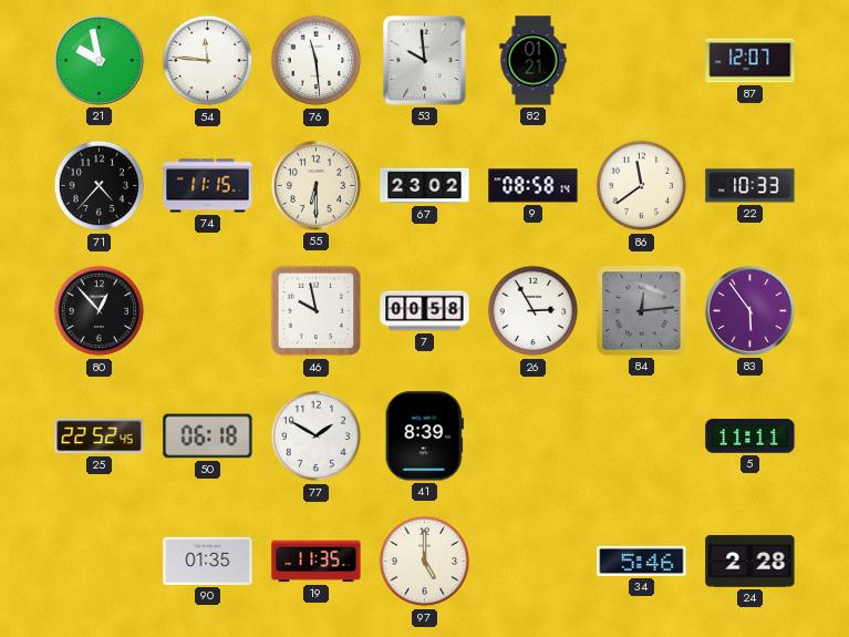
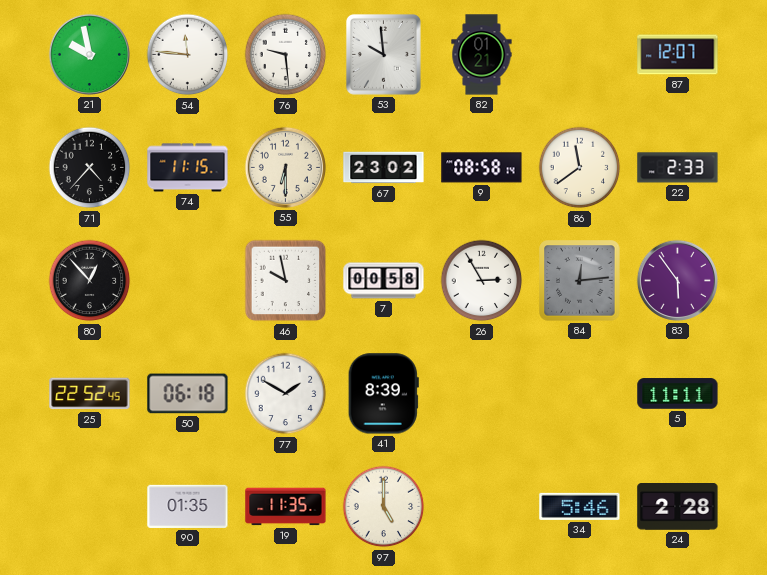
76: 11:29 -> 9:29 (286, 55)
22: 10:33 -> 2:33 (678, 168)
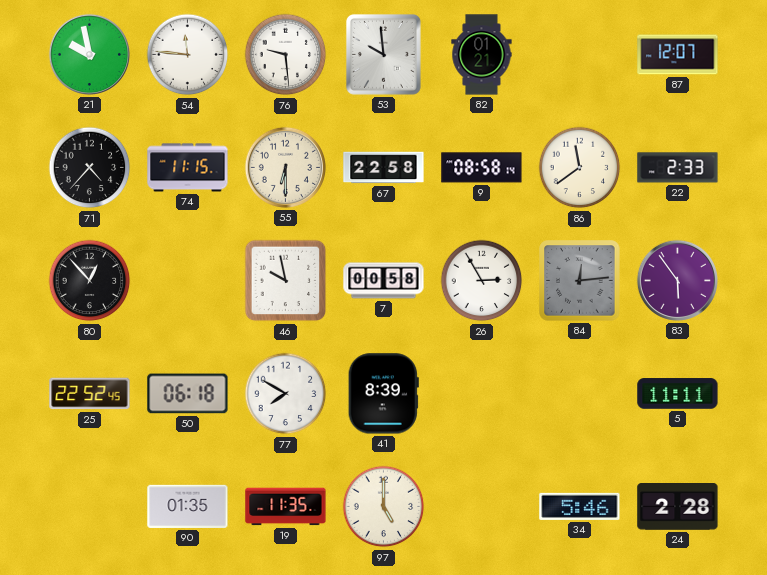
67: 23:02 -> 22:58 (384, 168)
77: 1:50 -> 7:50 (286, 394)
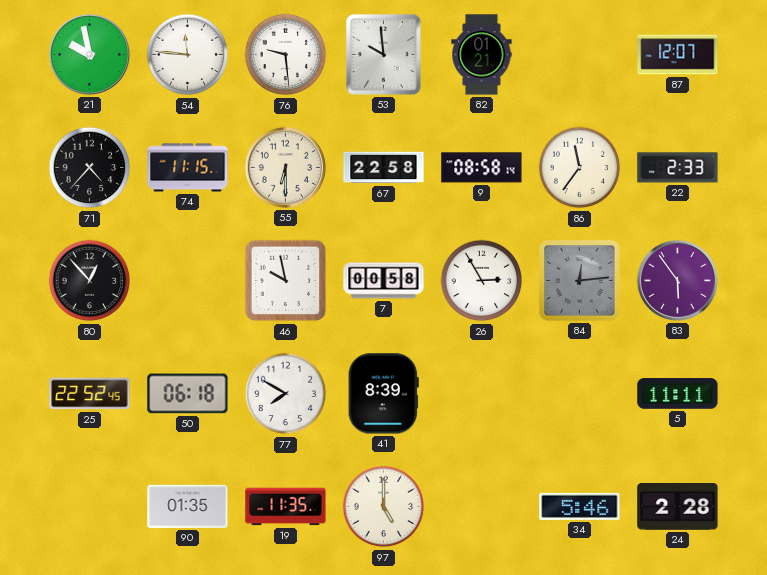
86: 11:39 -> 11:36 (580, 168)
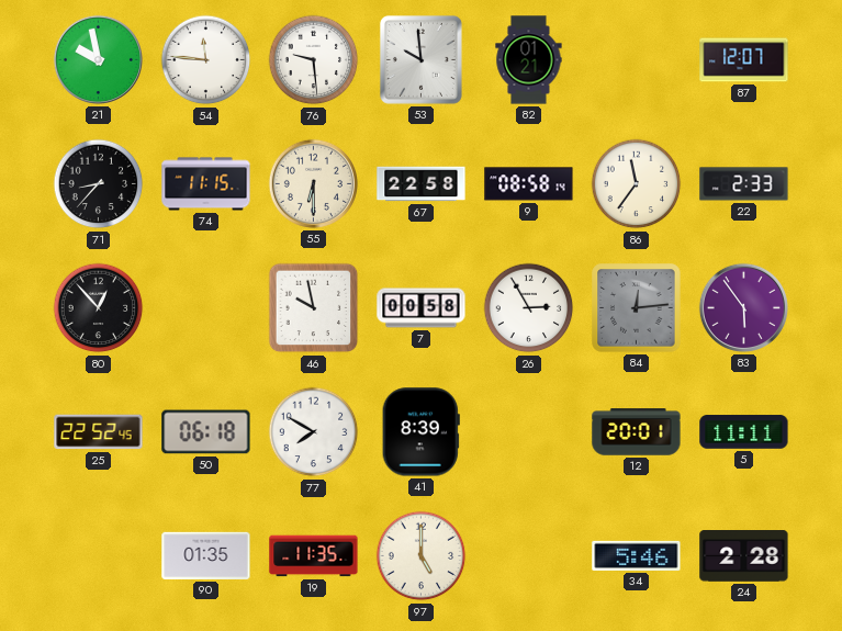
71: 4:37 -> 8:37 (99, 184)
12: none -> 20:01 (637, 432)
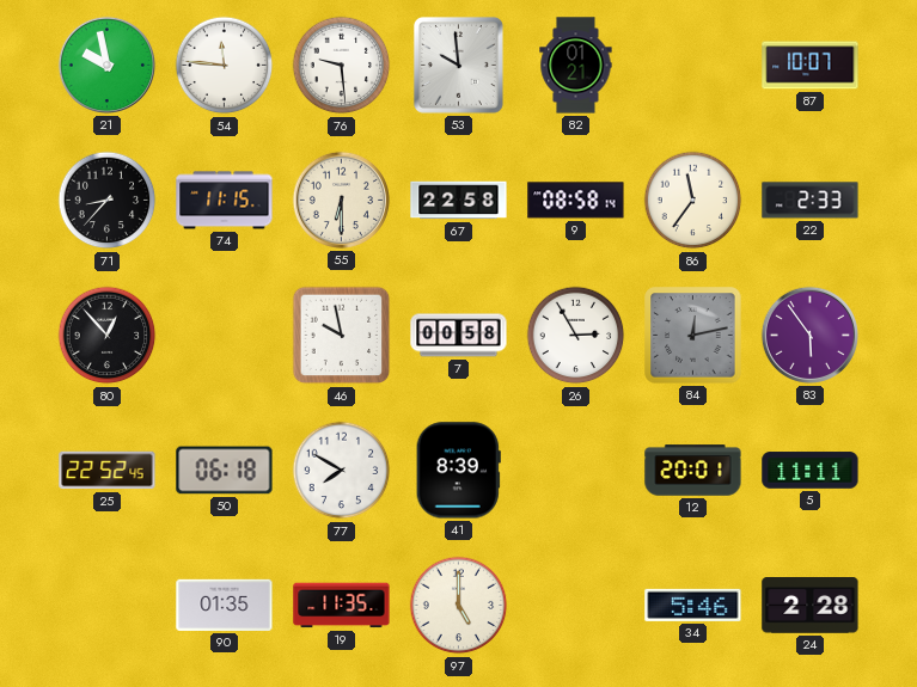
87: 12:07 -> 10:07 (811, 66)
84: 12:14 -> 12:13 (693, 336)
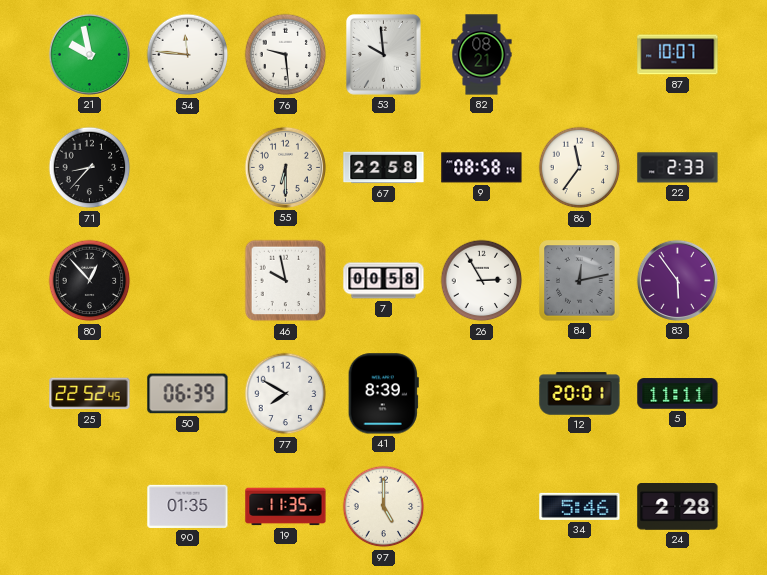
82: 01:21 -> 08:21 (482, 55)
74: 11:15 -> none (225, 201)
50: 06:18 -> 06:39 (188, 394)
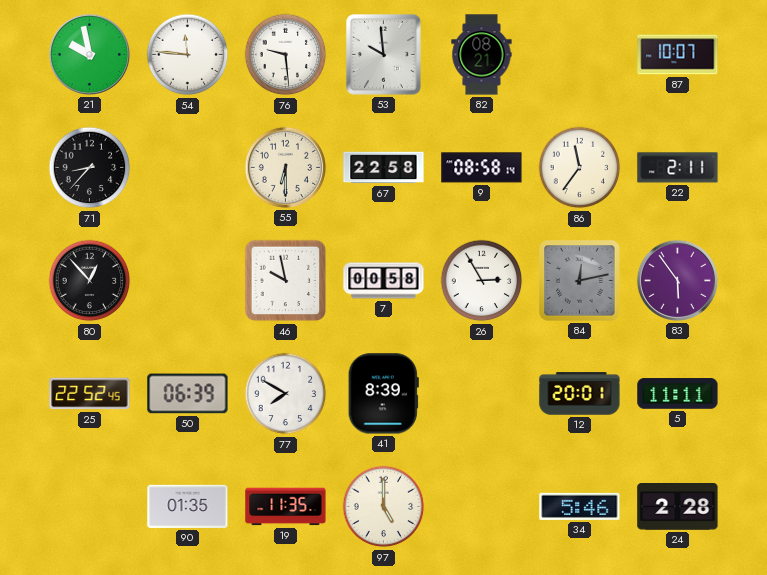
22: 2:33 -> 2:11 (678, 168)
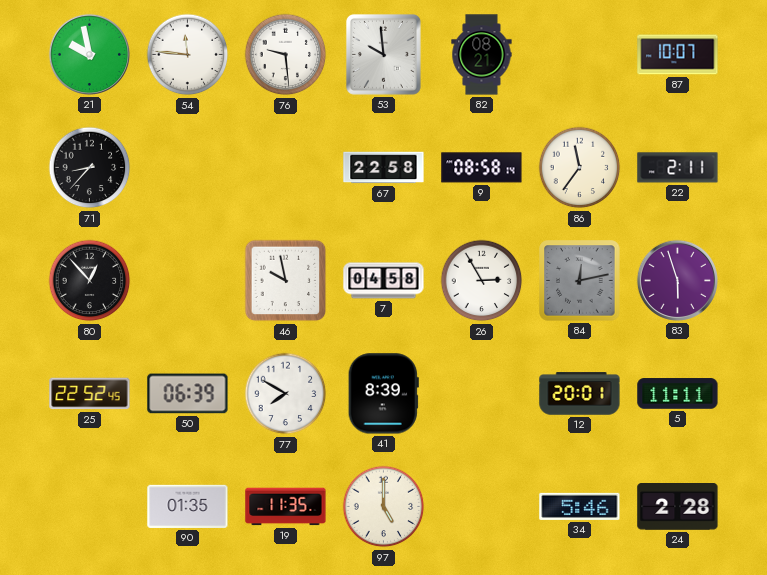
55: 6:30 -> none (285, 167)
7: 00:58 -> 04:58 (384, 281)
83: 5:54 -> 5:57 (677, 280)
